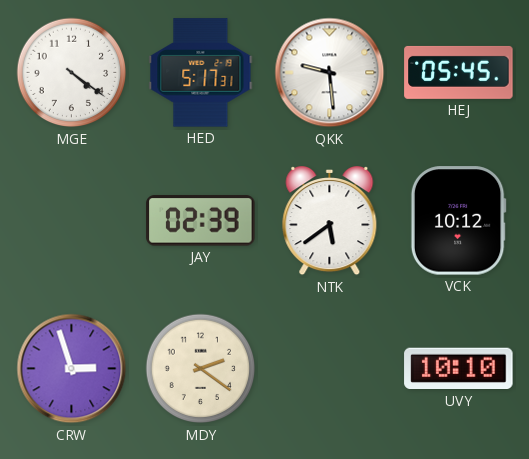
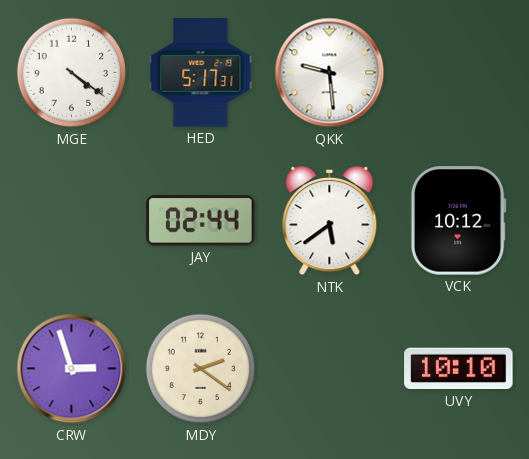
HEJ: 05:45 -> none (459, 72)
JAY: 02:39 -> 02:44 (201, 221)
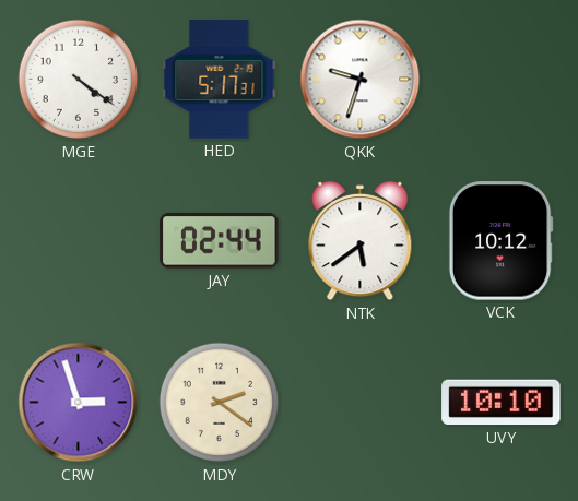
QKK: 9:29 -> 9:33 (361, 80)
